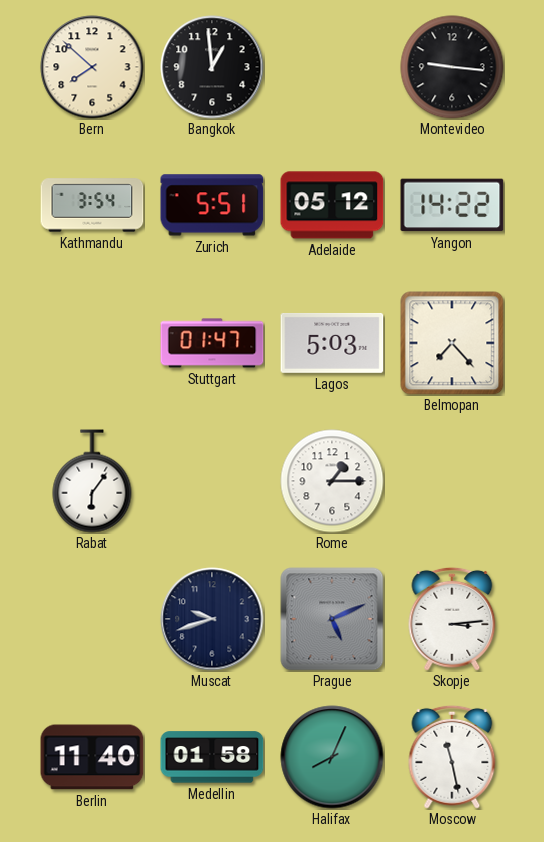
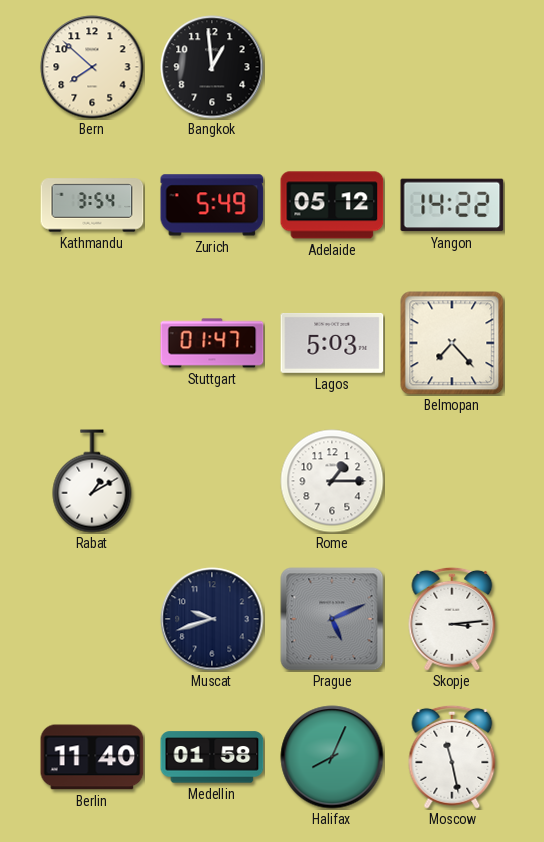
Montevideo: 9:16 -> none (452, 67)
Zurich: 5:51 -> 5:49 (212, 205)
Rabat: 6:06 -> 1:10 (92, 481)
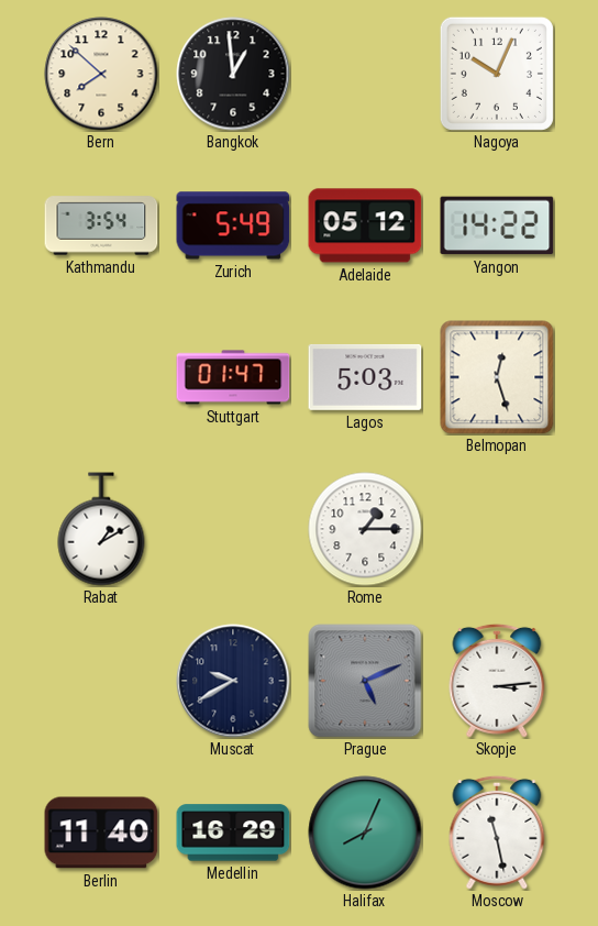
Nagoya: none -> 10:04 (497, 74)
Belmopan: 7:23 -> 12:27 (497, 377)
Muscat: 9:42 -> 9:40 (233, 681)
Medellin: 01:58 -> 16:29 (233, 833)
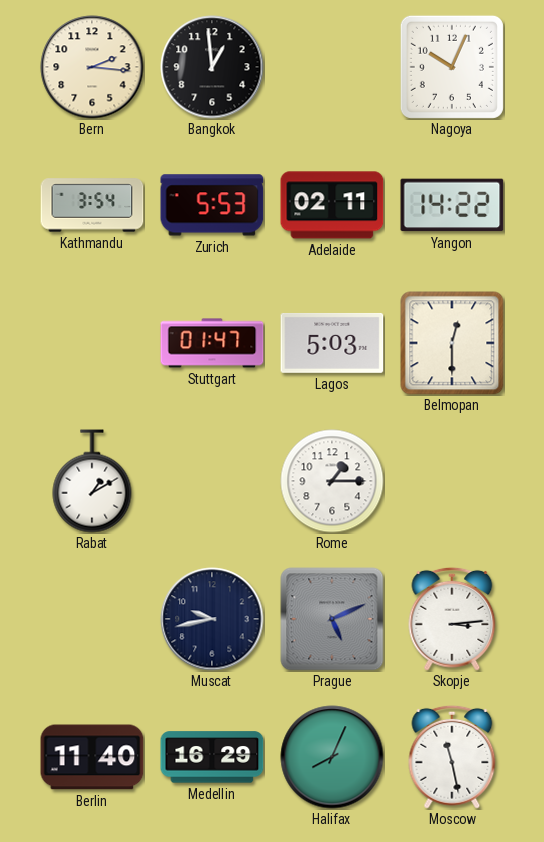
Bern: 7:52 -> 2:16 (92, 67)
Zurich: 5:49 -> 5:53 (212, 205)
Adelaide: 05:12 -> 02:11 (332, 205)
Belmopan: 12:27 -> 12:30 (452, 343)
Muscat: 9:40 -> 9:43 (212, 619)
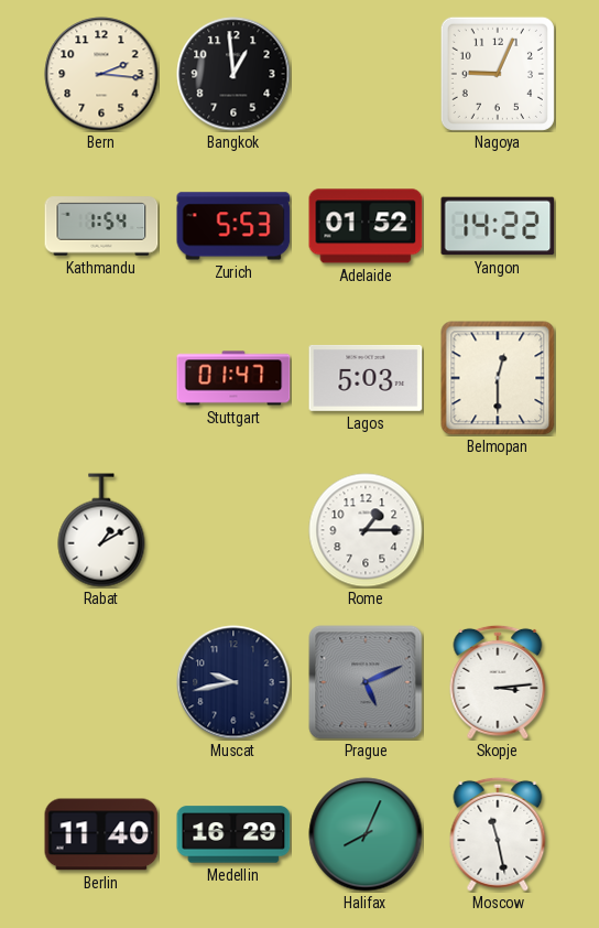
Nagoya: 10:04 -> 9:04 (498, 74)
Kathmandu: 3:54 -> 1:54 (101, 226)
Adelaide: 02:11 -> 01:52 (366, 226)
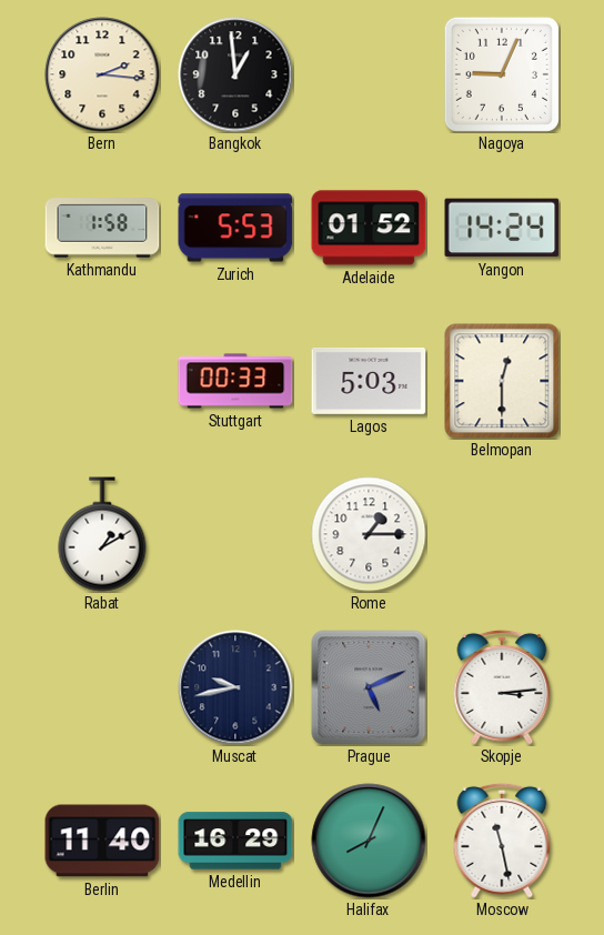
Kathmandu: 1:54 -> 1:58 (102, 228)
Yangon: 14:22 -> 14:24 (502, 228)
Stuttgart: 01:47 -> 00:33 (235, 381)
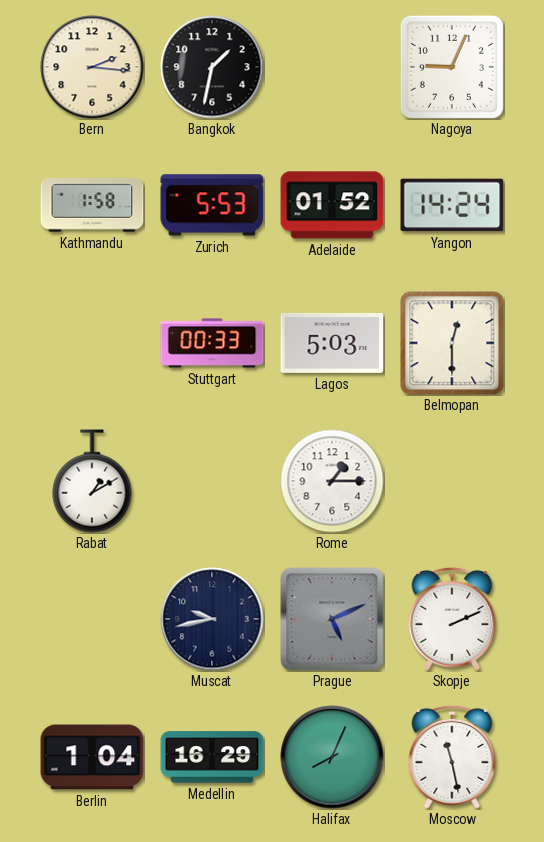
Bangkok: 12:59 -> 1:32 (212, 67)
Skopje: 3:14 -> 2:11 (452, 619)
Berlin: 11:40 -> 1:04 (92, 757)
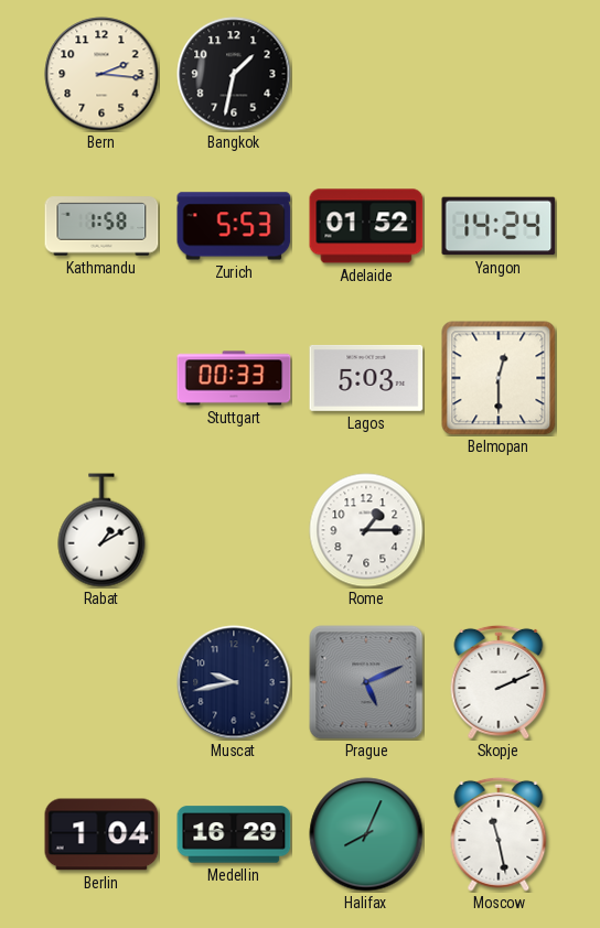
Nagoya: 9:04 -> none (452, 67)
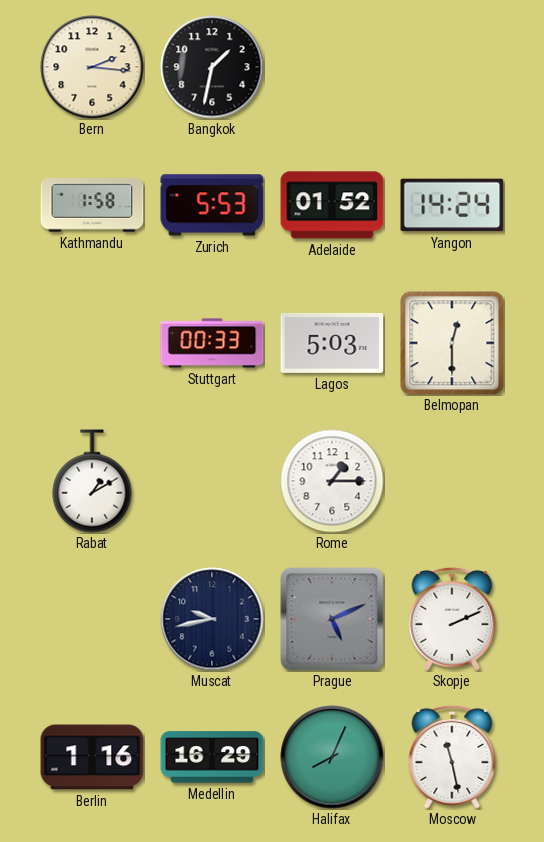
Berlin: 1:04 -> 1:16 (92, 757)
